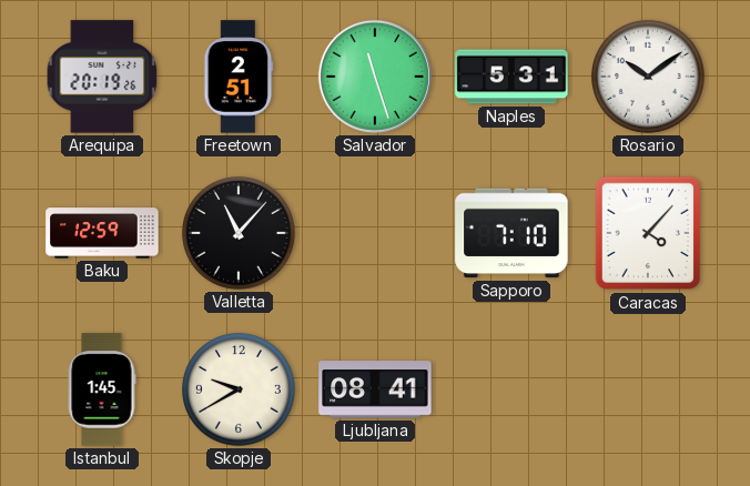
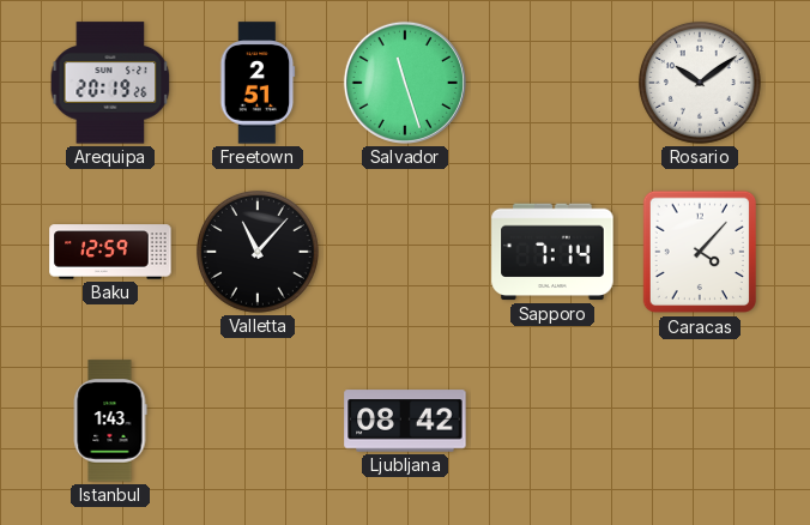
Naples: 5:31 -> none (511, 77)
Sapporo: 7:10 -> 7:14 (552, 252)
Istanbul: 1:45 -> 1:43 (110, 421)
Skopje: 9:40 -> none (239, 389)
Ljubljana: 08:41 -> 08:42 (405, 421)
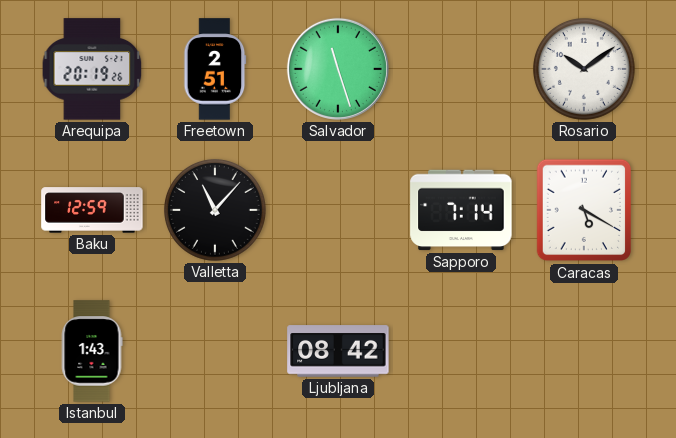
Caracas: 4:07 -> 5:20 (583, 210)
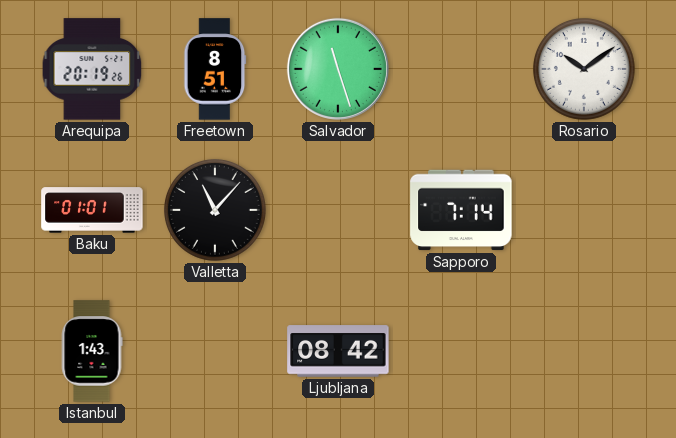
Freetown: 2:51 -> 8:51 (215, 69)
Baku: 12:59 -> 01:01 (92, 210)
Caracas: 5:20 -> none (583, 210)
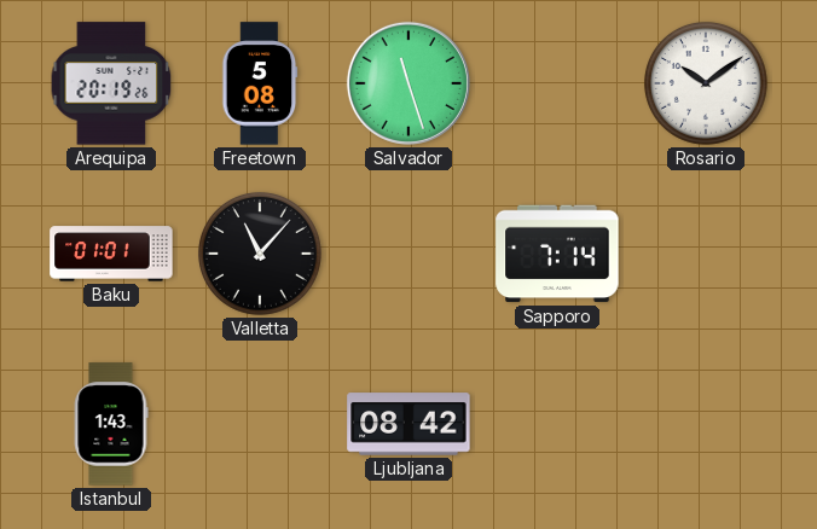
Freetown: 8:51 -> 5:08 (260, 83)
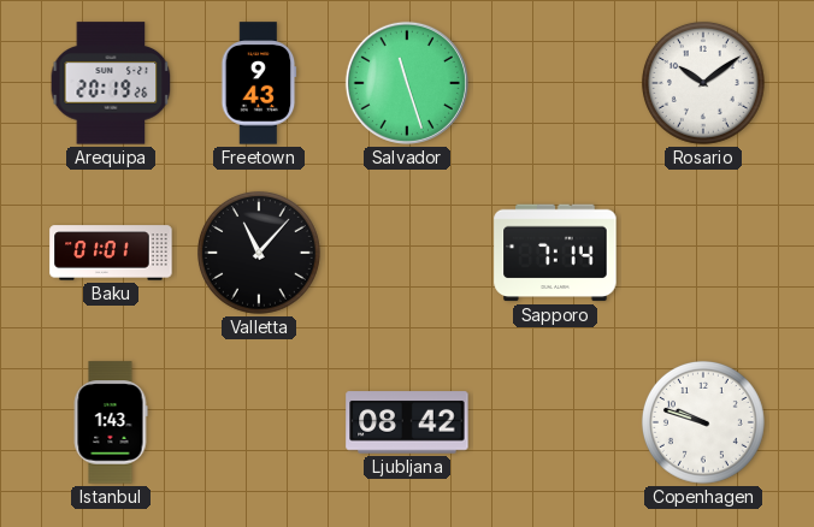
Freetown: 5:08 -> 9:43 (259, 83)
Copenhagen: none -> 9:48 (703, 422)
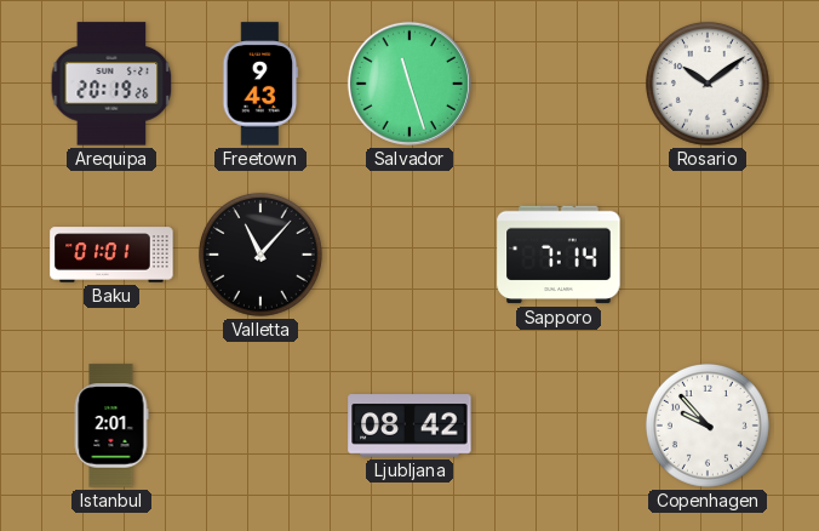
Istanbul: 1:43 -> 2:01 (111, 426)
Copenhagen: 9:48 -> 9:53 (708, 426)
